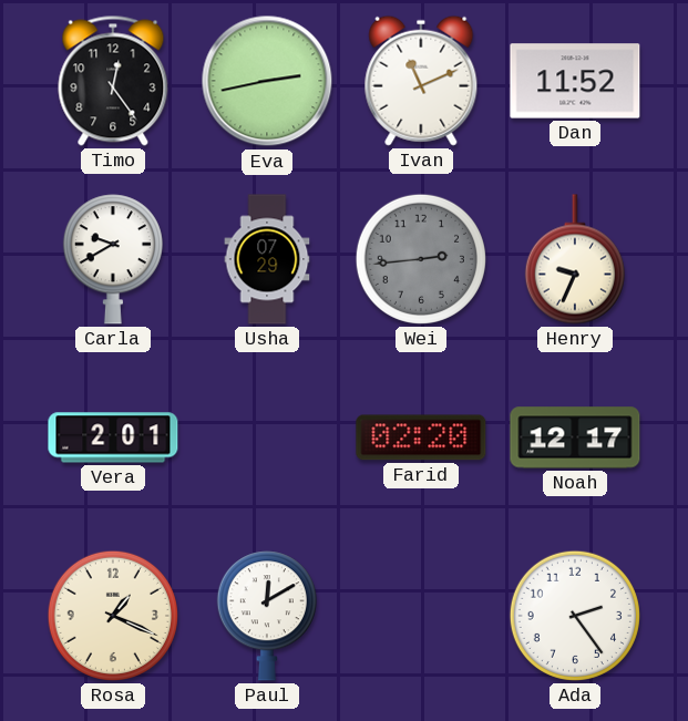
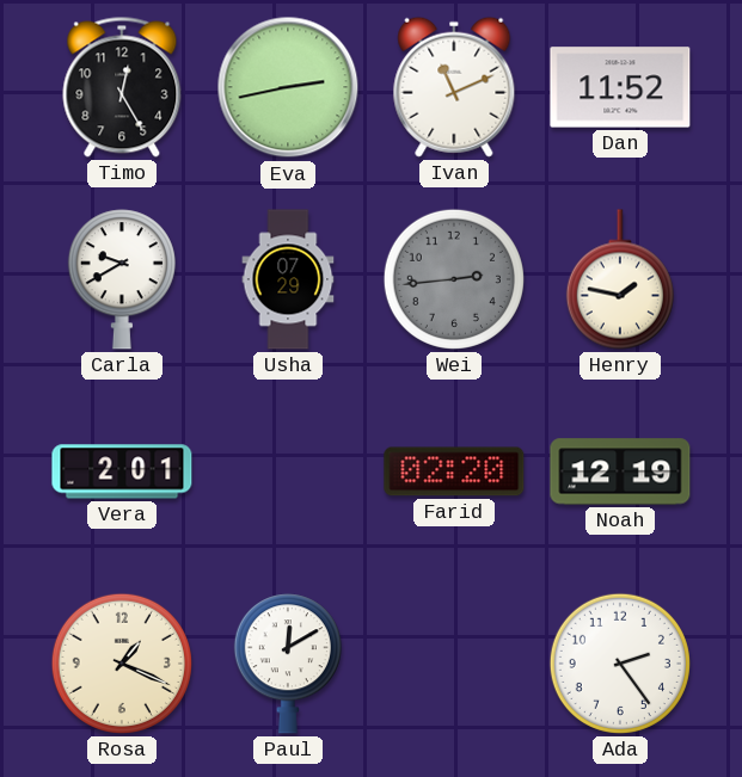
Timo: 12:24 -> 12:25 (122, 87)
Henry: 9:34 -> 1:47 (620, 279)
Noah: 12:17 -> 12:19 (620, 471)
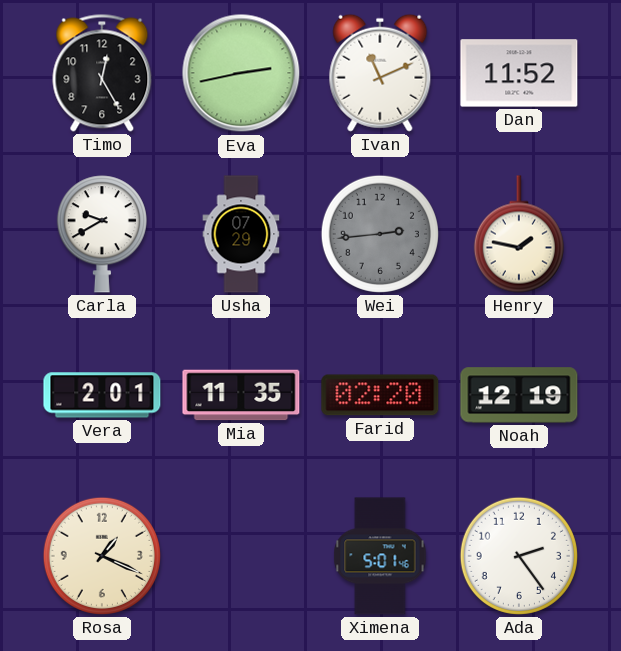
Mia: none -> 11:35 (241, 395)
Paul: 12:10 -> none (288, 664)
Ximena: none -> 5:01 (380, 556)
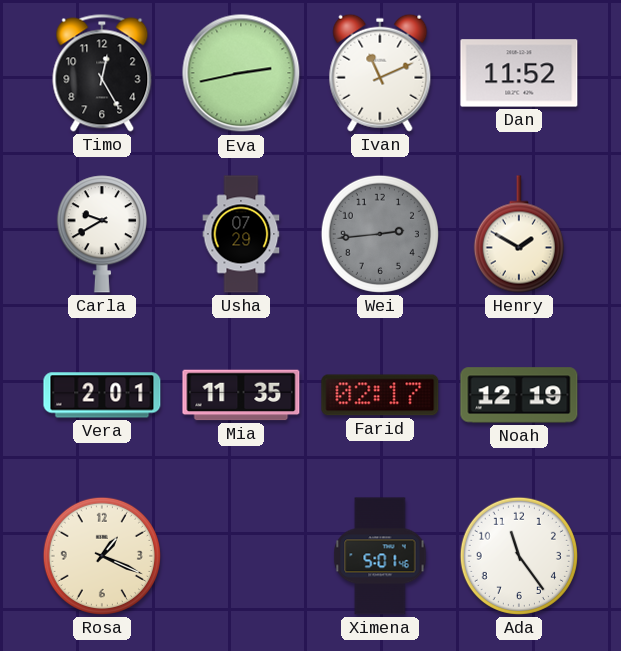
Henry: 1:47 -> 1:50 (519, 234)
Farid: 02:20 -> 02:17 (380, 395)
Ada: 2:24 -> 11:24 (519, 556)
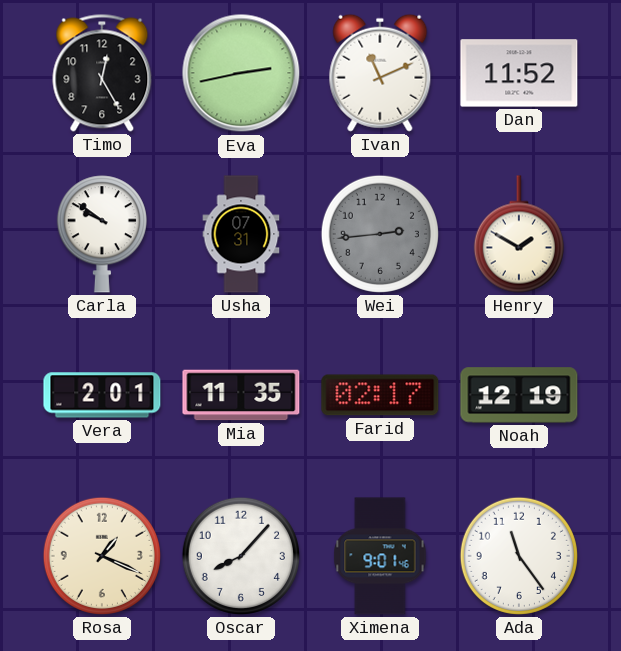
Carla: 9:40 -> 9:51 (102, 234)
Usha: 07:29 -> 07:31 (241, 234)
Oscar: none -> 8:07 (241, 556)
Ximena: 5:01 -> 9:01 (380, 556)
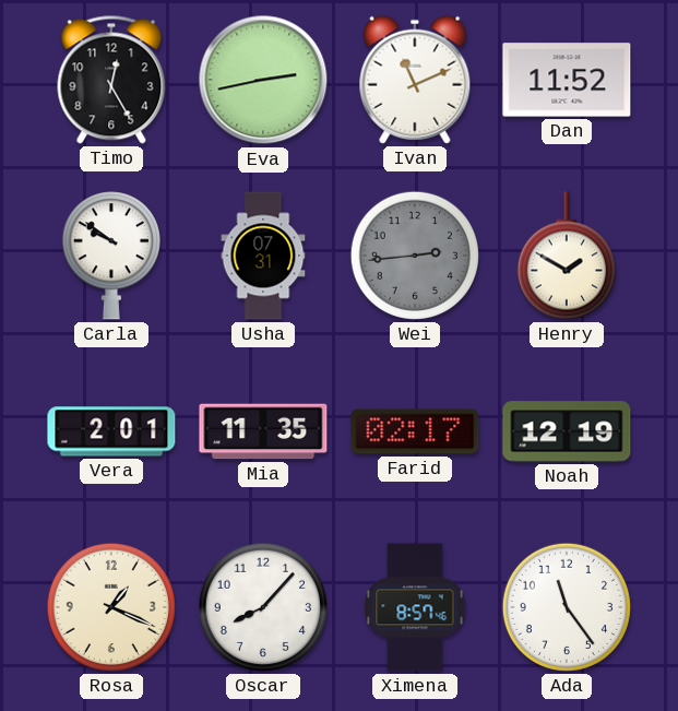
Ximena: 9:01 -> 8:57 (415, 607)
